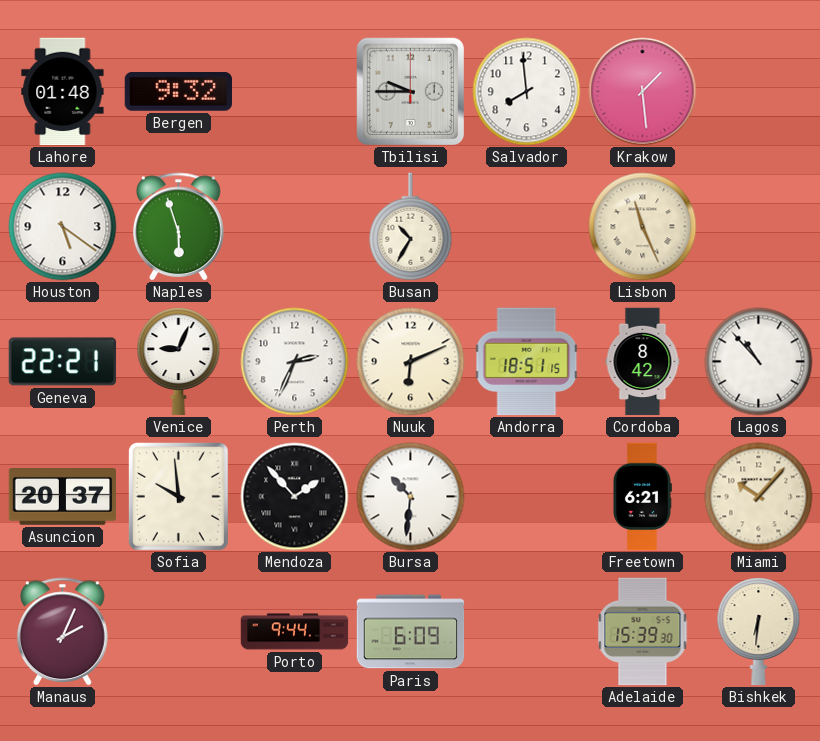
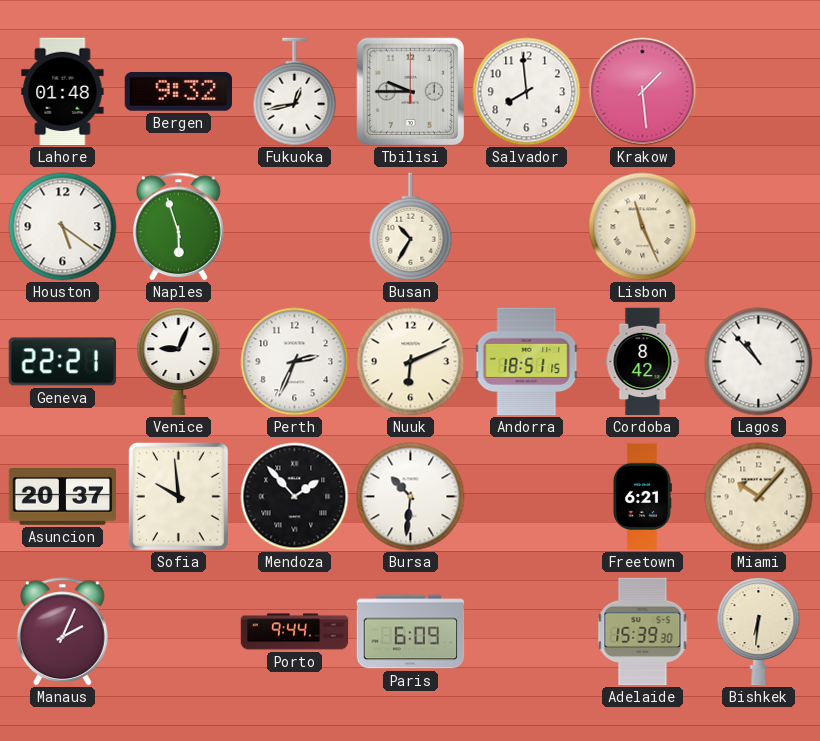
Fukuoka: none -> 12:43 (295, 92)
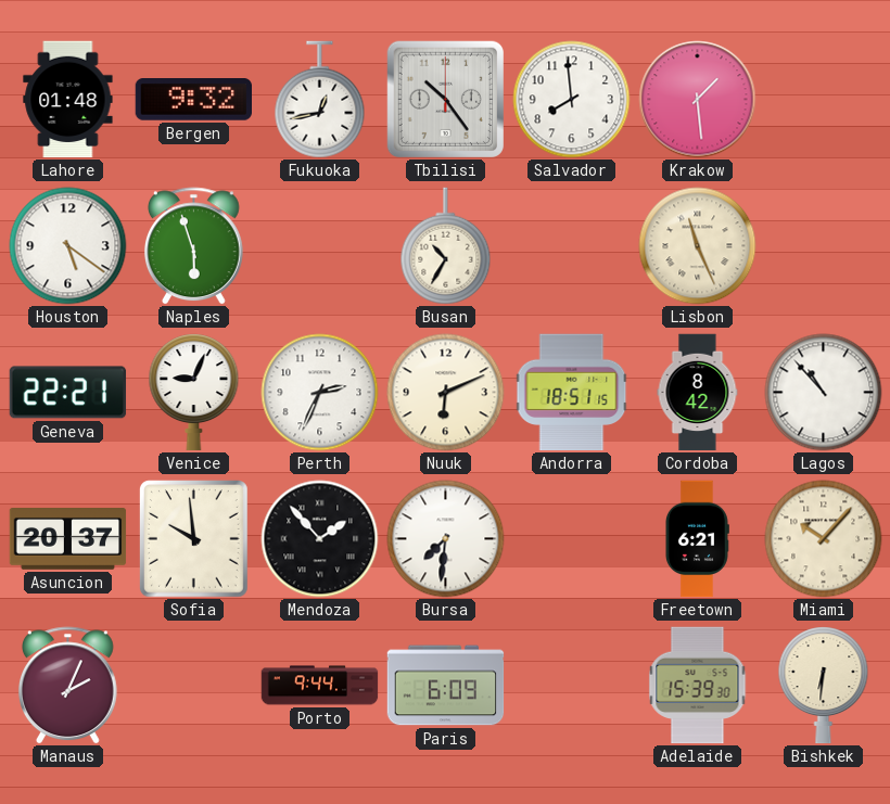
Tbilisi: 9:45 -> 10:24 (445, 99)
Bursa: 10:31 -> 7:31 (446, 539)
